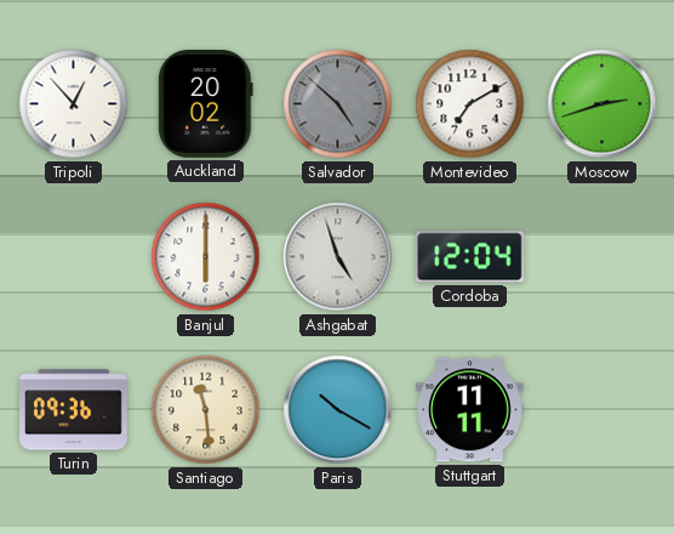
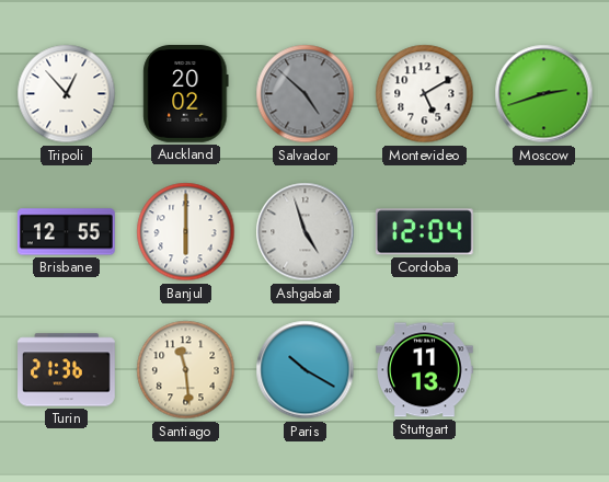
Montevideo: 7:10 -> 5:10 (425, 94)
Brisbane: none -> 12:55 (67, 232)
Turin: 09:36 -> 21:36 (67, 370)
Stuttgart: 11:11 -> 11:13 (425, 370)
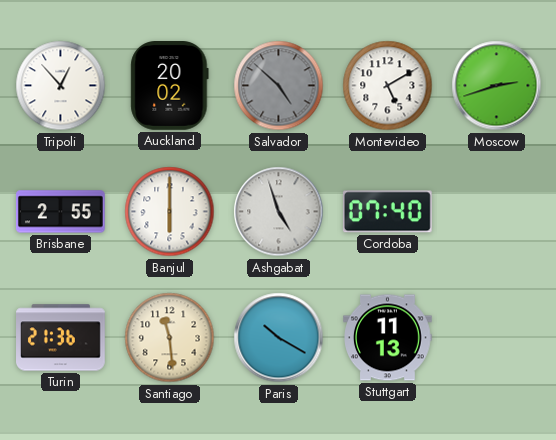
Brisbane: 12:55 -> 2:55 (61, 212)
Cordoba: 12:04 -> 07:40 (387, 212)
